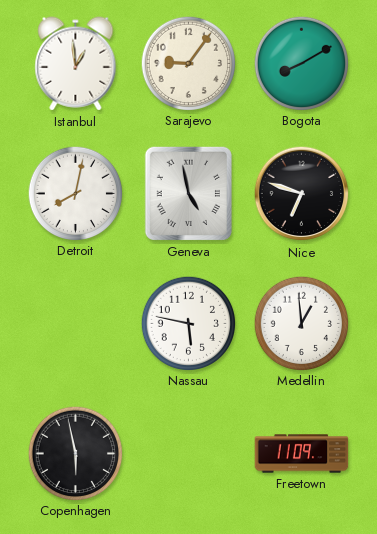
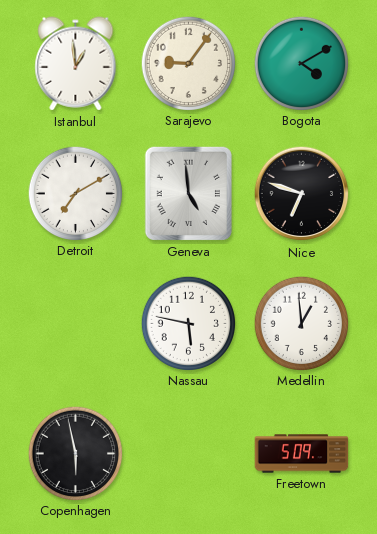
Bogota: 8:10 -> 4:10 (301, 63)
Detroit: 8:02 -> 7:10 (75, 193)
Geneva: 4:58 -> 4:59 (188, 193)
Freetown: 11:09 -> 5:09 (302, 454)
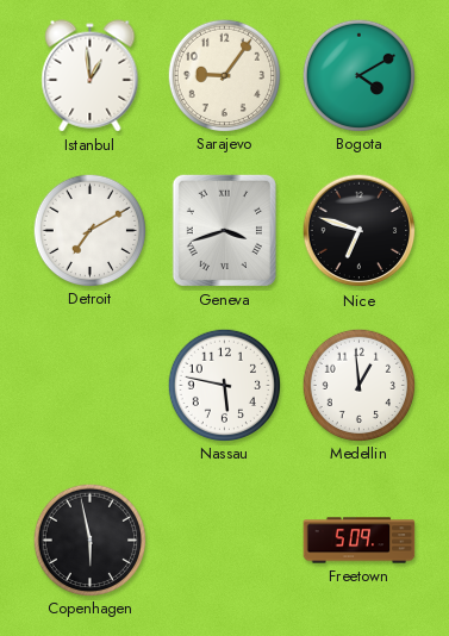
Geneva: 4:59 -> 3:42 (224, 230)
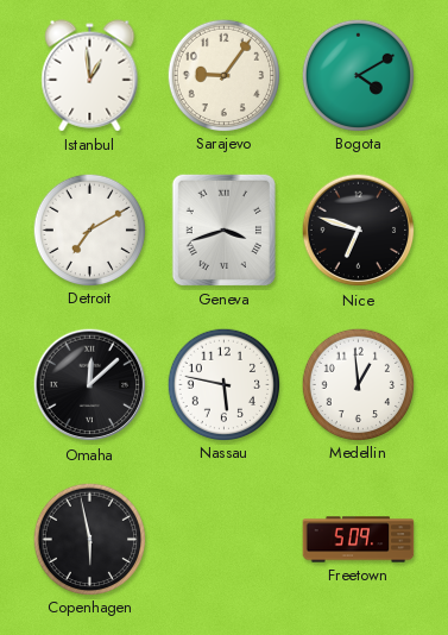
Omaha: none -> 12:08 (90, 385)
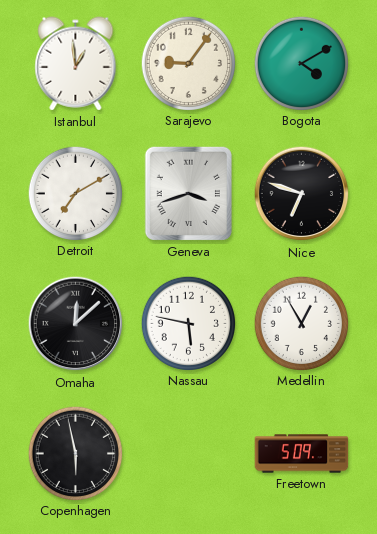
Medellin: 12:59 -> 12:55 (301, 323)
